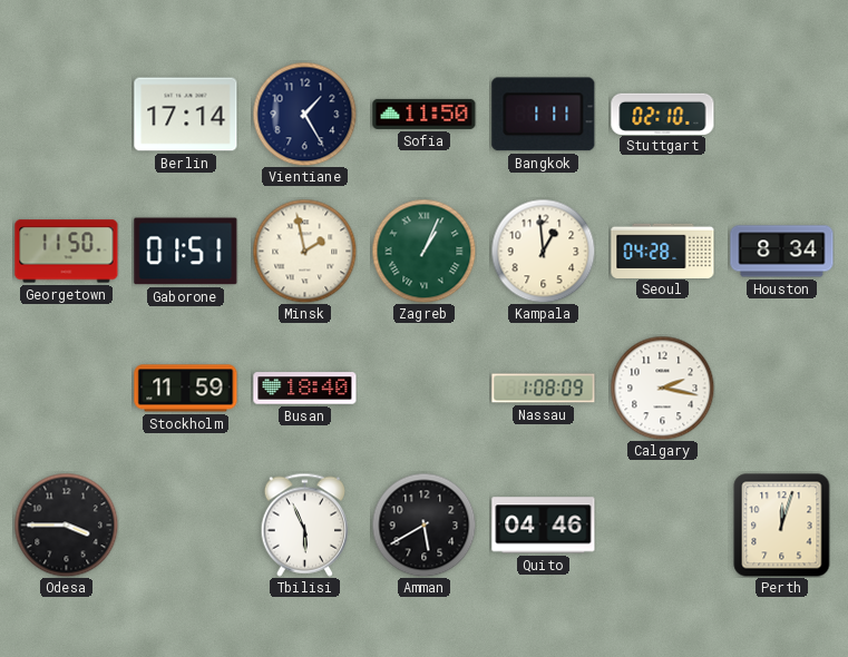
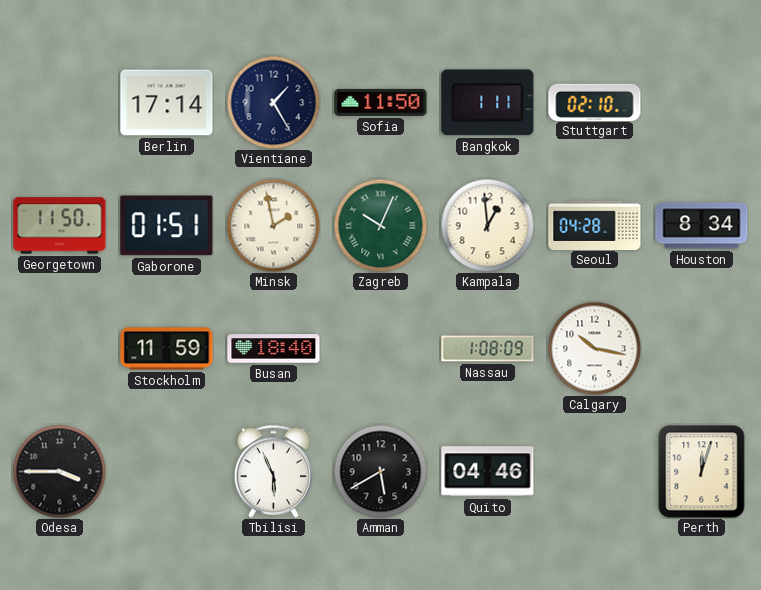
Zagreb: 1:04 -> 10:04 (380, 225)
Calgary: 2:17 -> 10:17 (594, 348)
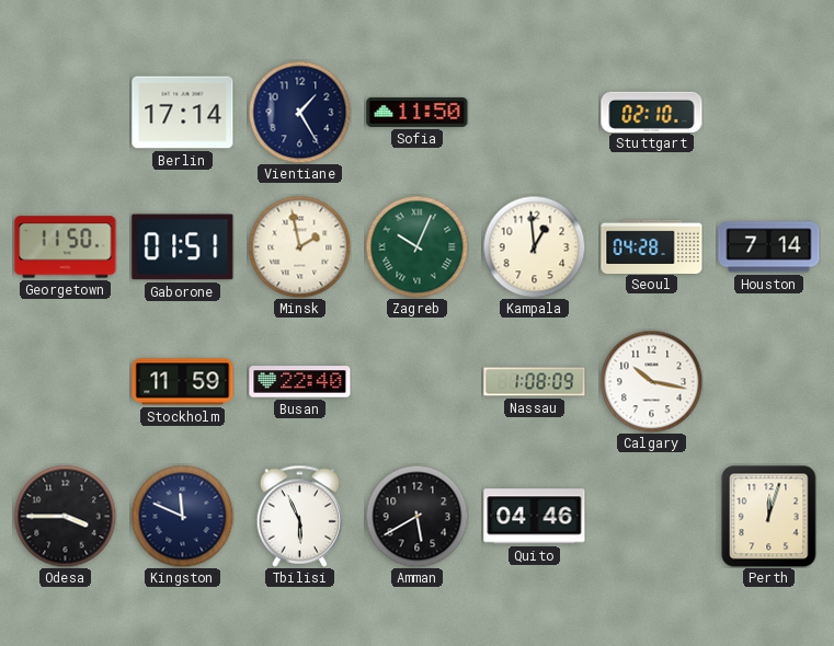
Bangkok: 1:11 -> none (488, 103)
Houston: 8:34 -> 7:14 (769, 247)
Busan: 18:40 -> 22:40 (300, 382)
Kingston: none -> 11:49 (182, 516)
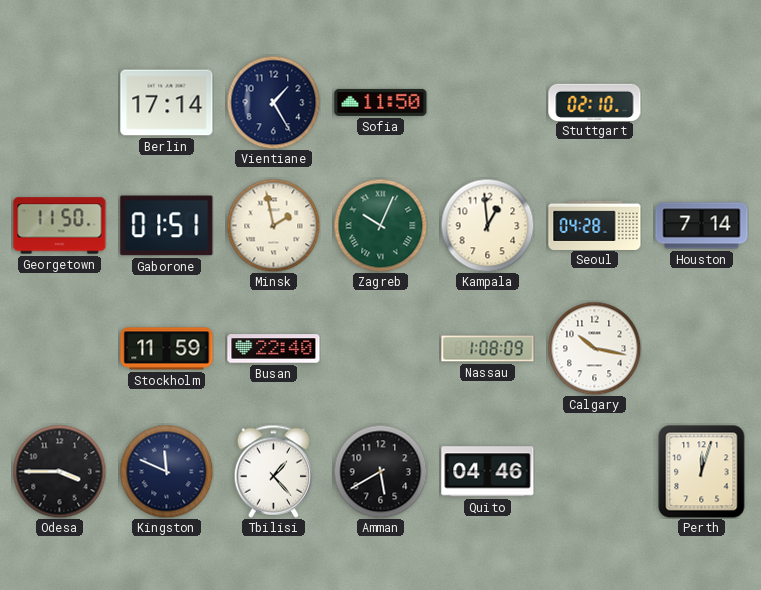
Tbilisi: 5:56 -> 1:23 (274, 471)
